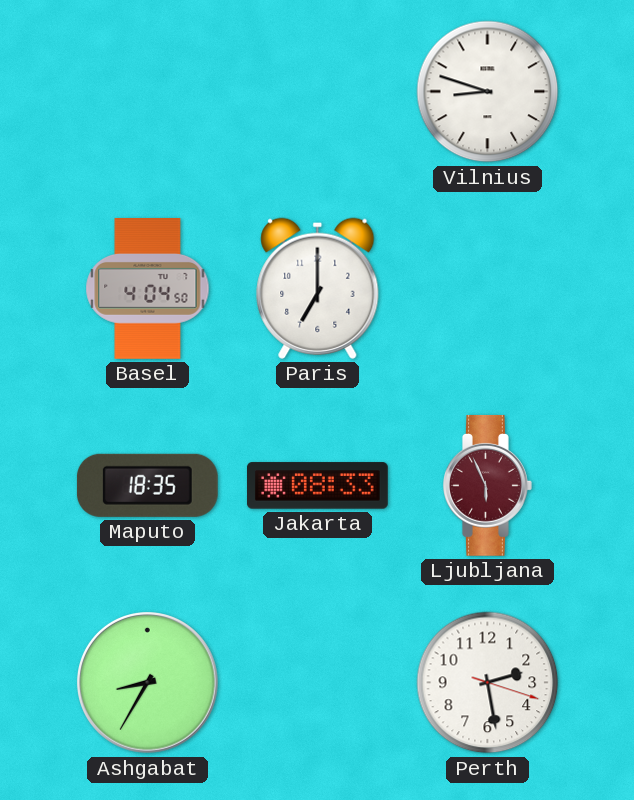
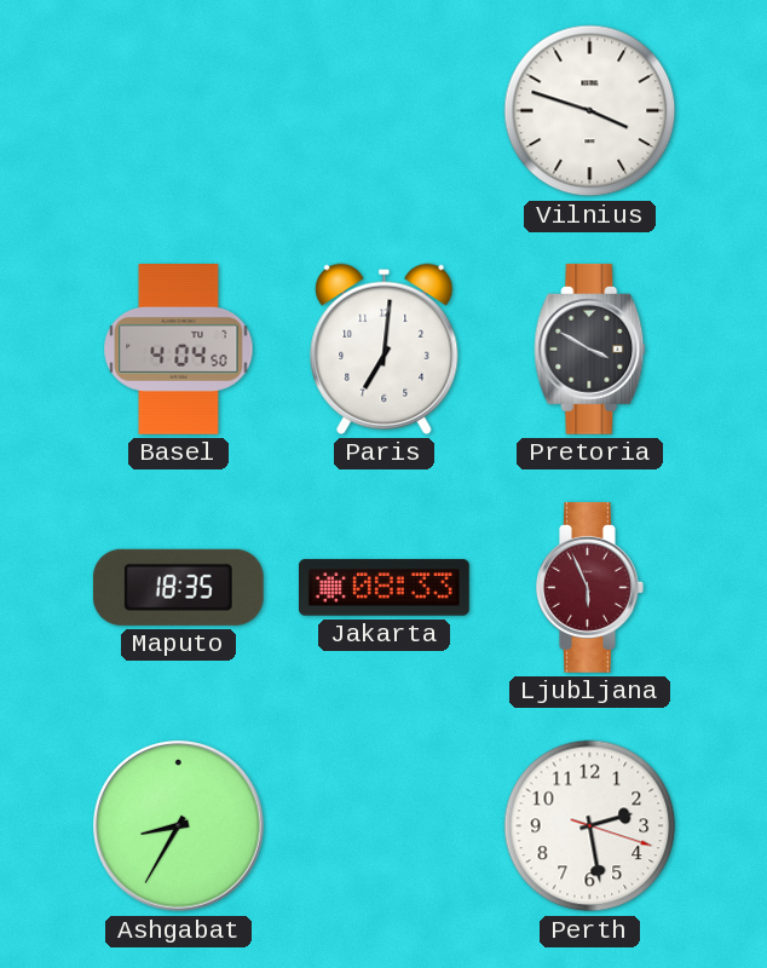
Vilnius: 8:48 -> 3:48 (590, 111)
Paris: 7:00 -> 7:01 (385, 348)
Pretoria: none -> 3:50 (590, 348)
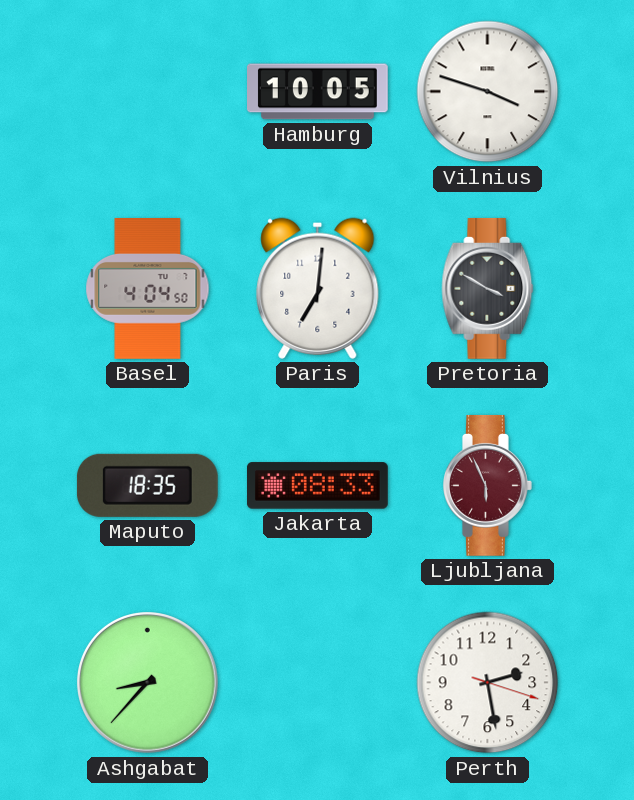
Hamburg: none -> 10:05 (318, 92)
Ashgabat: 8:35 -> 8:37 (148, 683)
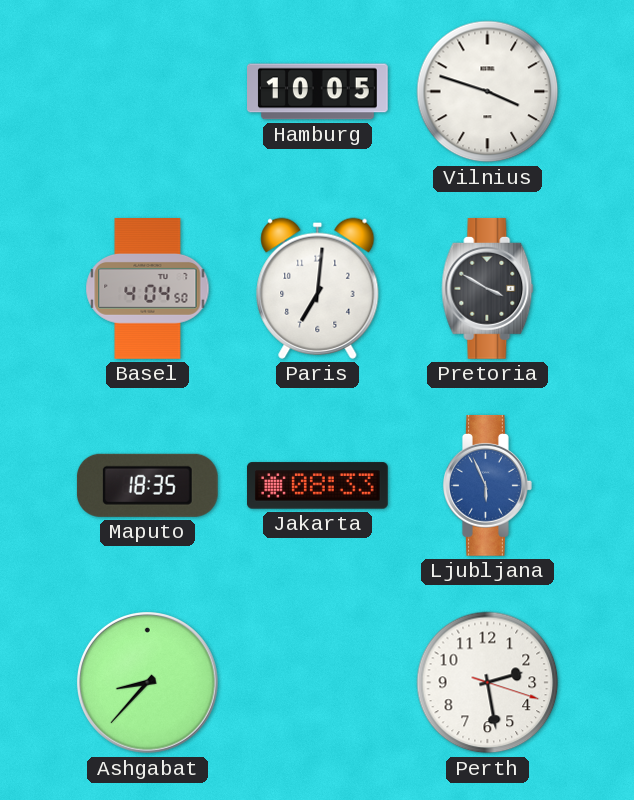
Ljubljana dial: burgundy -> blue (488, 485)
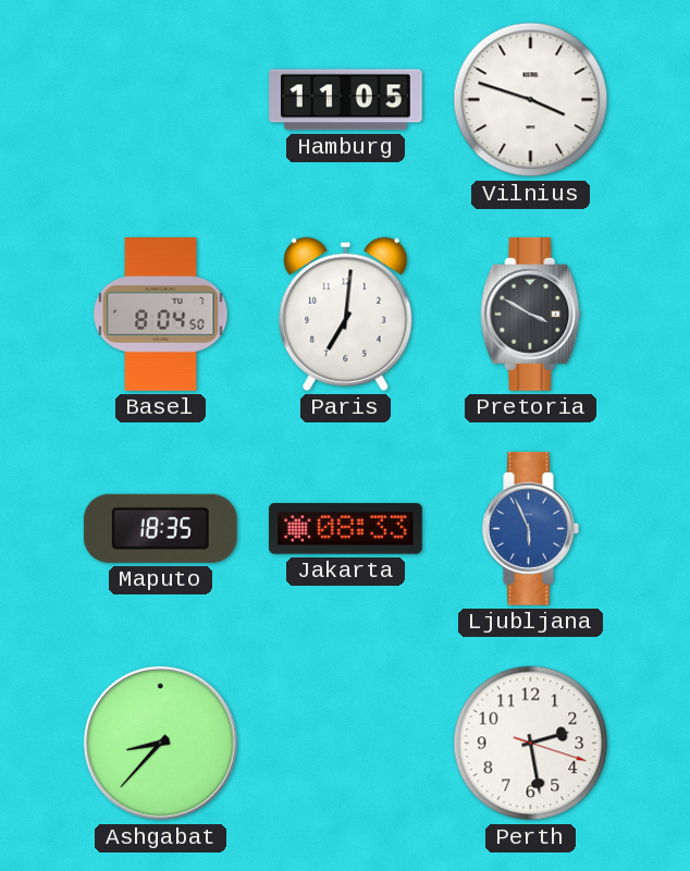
Hamburg: 10:05 -> 11:05 (346, 100)
Basel: 4:04 -> 8:04 (161, 315)
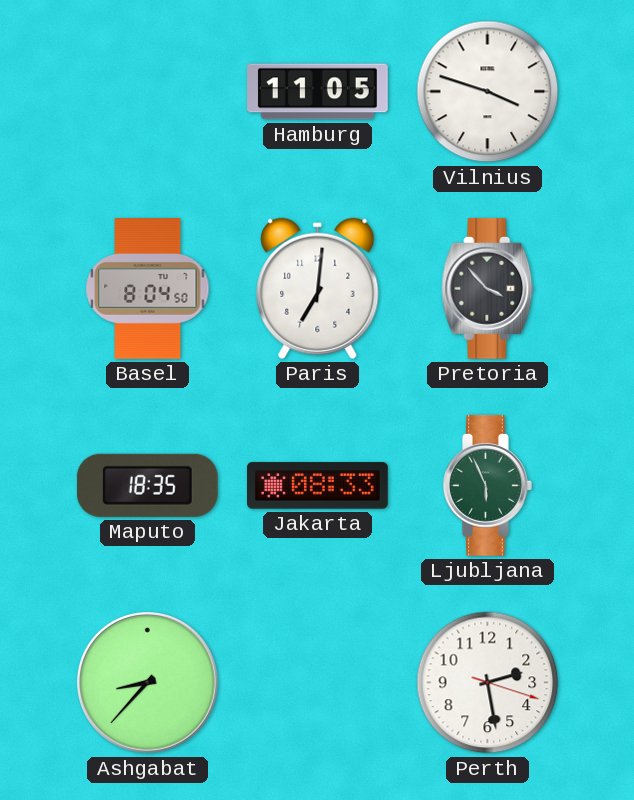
Pretoria: 3:50 -> 3:53 (488, 288)
Ljubljana dial: blue -> green (488, 485)
